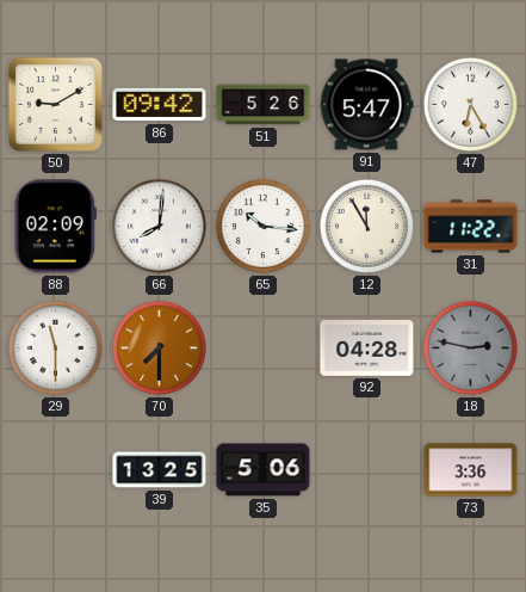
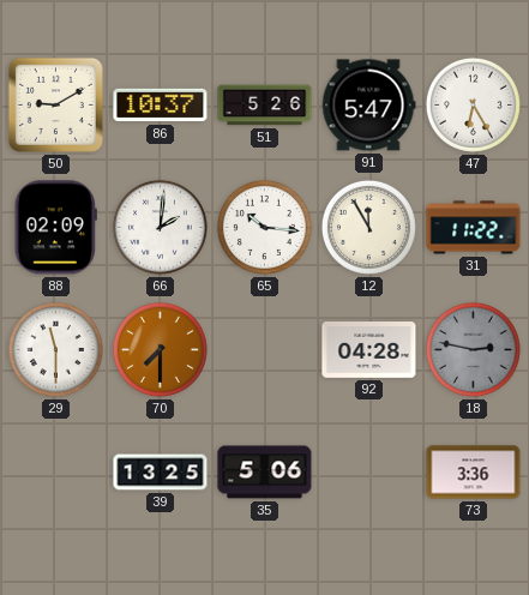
86: 09:42 -> 10:37 (161, 106)
66: 8:01 -> 2:01 (160, 227)
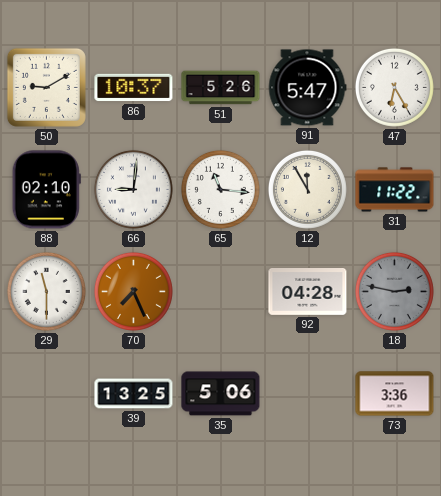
88: 02:09 -> 02:10 (46, 190)
66: 2:01 -> 9:01 (133, 189)
65: 10:16 -> 11:16 (220, 189)
70: 7:30 -> 7:26 (133, 291)
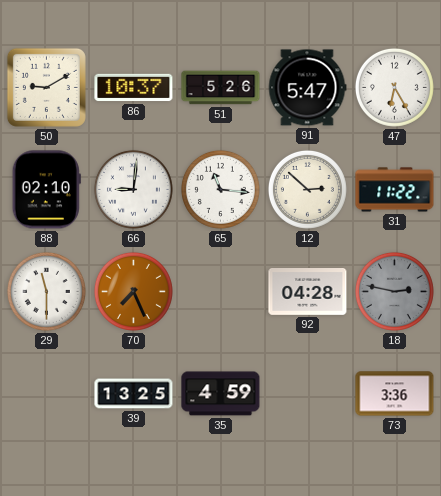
12: 11:55 -> 2:52 (307, 189)
35: 5:06 -> 4:59 (221, 394)
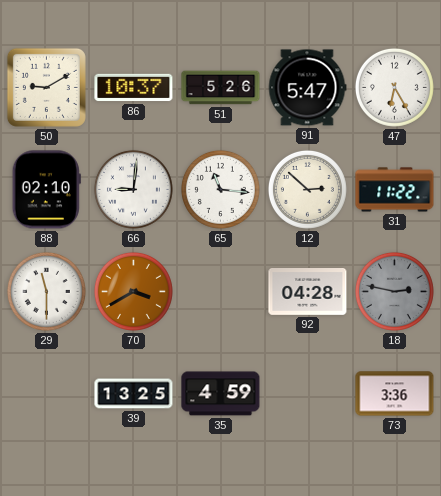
70: 7:26 -> 3:40 (133, 291)
